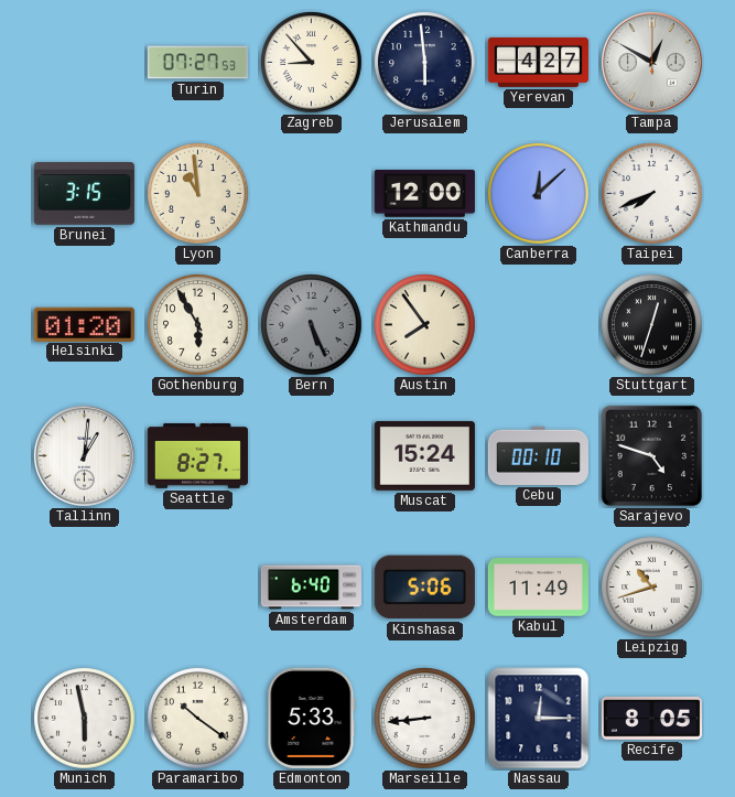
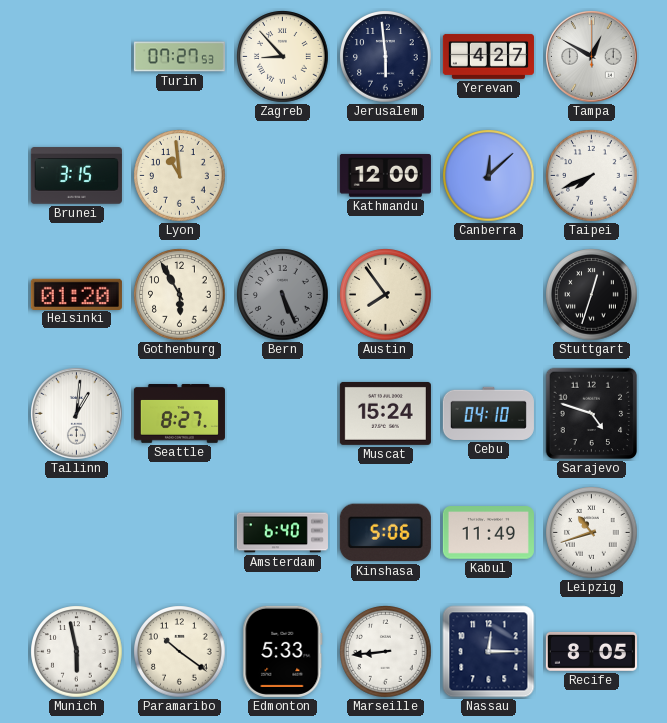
Cebu: 00:10 -> 04:10 (488, 413)
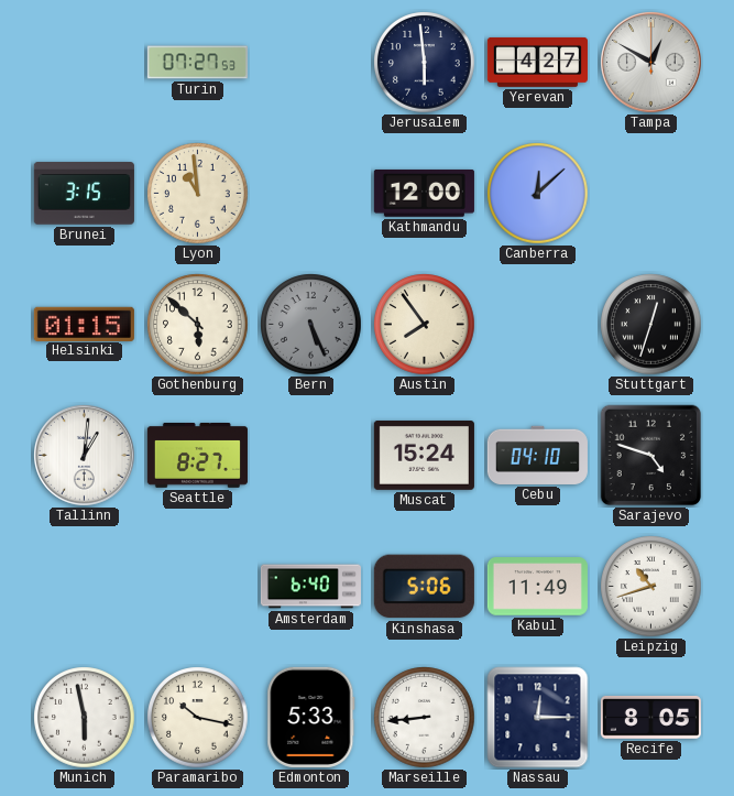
Zagreb: 8:53 -> none (283, 57)
Taipei: 7:41 -> none (592, 176)
Helsinki: 01:20 -> 01:15 (84, 324)
Gothenburg: 5:55 -> 5:52 (198, 325)
Paramaribo: 10:21 -> 10:17 (198, 718)
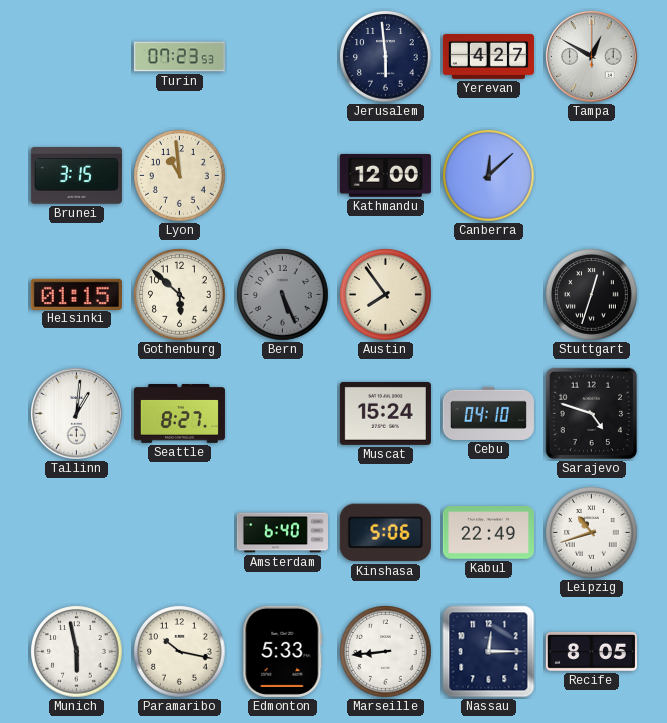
Turin: 07:27 -> 07:23 (179, 57)
Kabul: 11:49 -> 22:49 (488, 533)
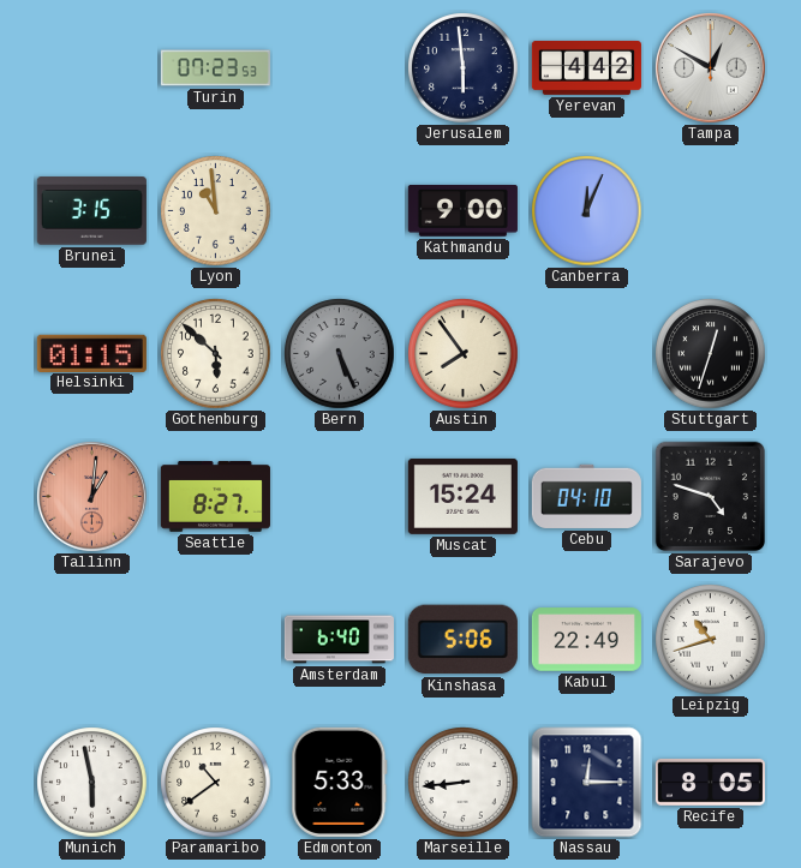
Yerevan: 4:27 -> 4:42 (586, 67)
Kathmandu: 12:00 -> 9:00 (462, 211)
Canberra: 12:08 -> 12:04 (587, 211)
Tallinn dial: white -> salmon (92, 497)
Paramaribo: 10:17 -> 10:39 (216, 783)
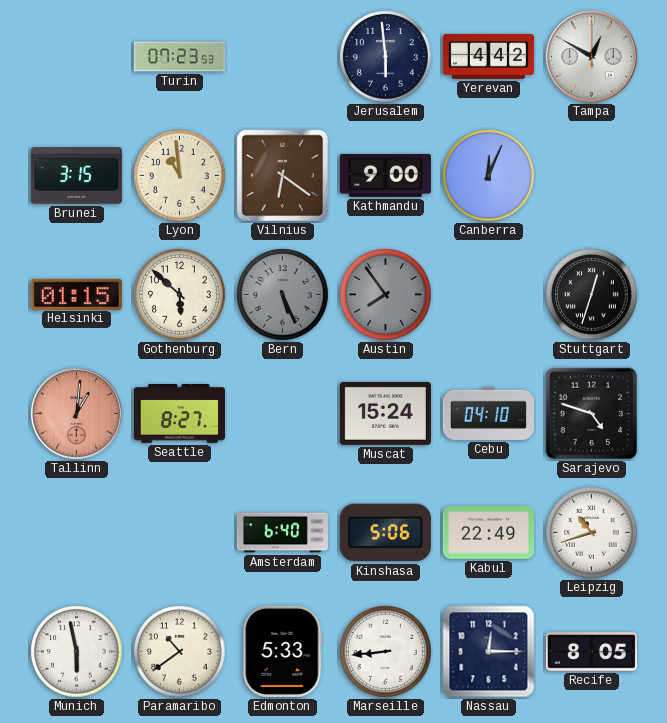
Vilnius: none -> 6:21 (283, 176)
Austin dial: cream -> grey (386, 295)
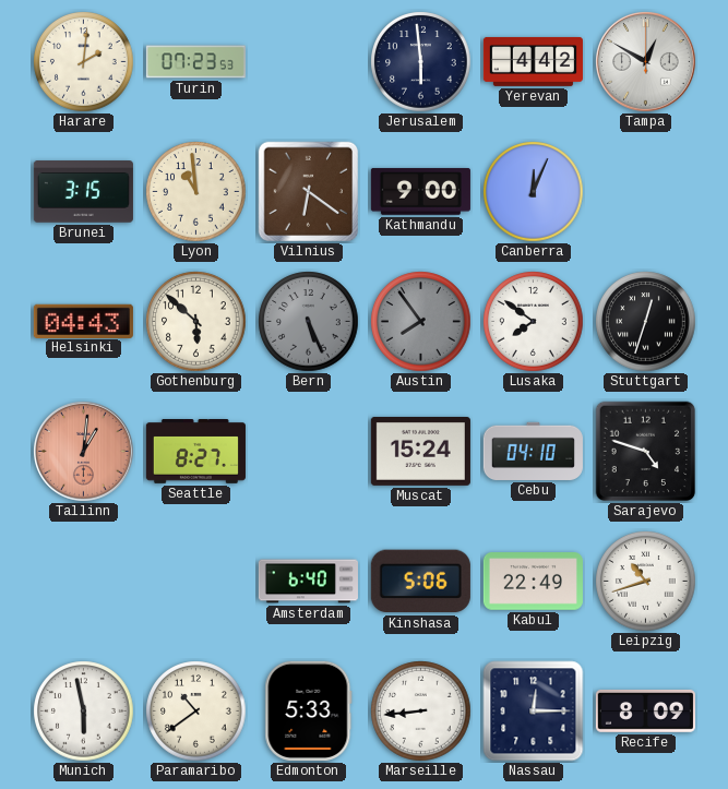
Harare: none -> 2:01 (84, 62)
Helsinki: 01:15 -> 04:43 (83, 321)
Lusaka: none -> 7:51 (534, 322)
Recife: 8:05 -> 8:09 (645, 712)
